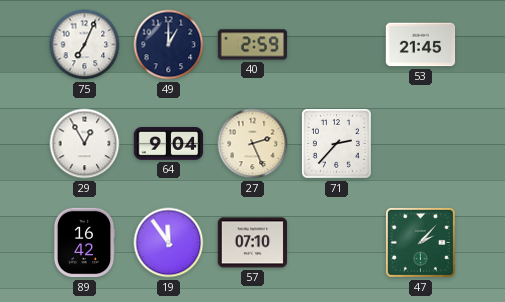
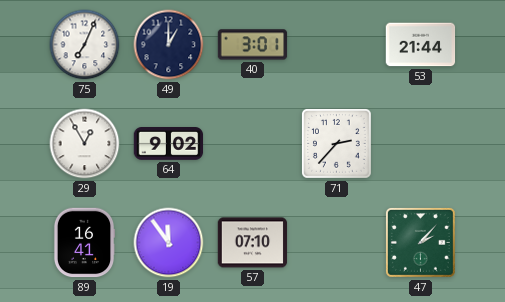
40: 2:59 -> 3:01 (253, 45)
53: 21:45 -> 21:44 (421, 45)
64: 9:04 -> 9:02 (169, 144)
27: 2:26 -> none (253, 144)
89: 16:42 -> 16:41 (84, 243)
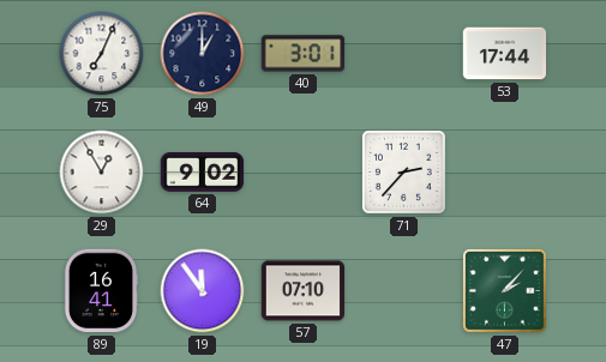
53: 21:44 -> 17:44 (505, 54)
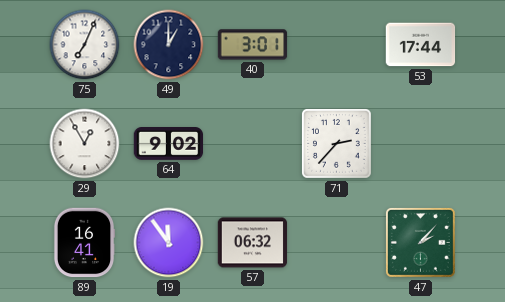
57: 07:10 -> 06:32 (253, 243)
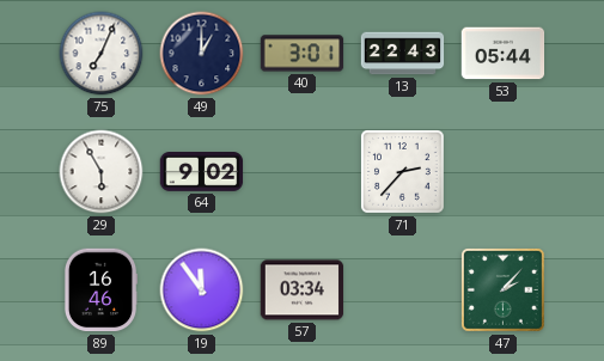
13: none -> 22:43 (403, 54)
53: 17:44 -> 05:44 (504, 54)
29: 12:55 -> 5:55 (102, 172)
89: 16:41 -> 16:46 (100, 290)
57: 06:32 -> 03:34 (303, 290)
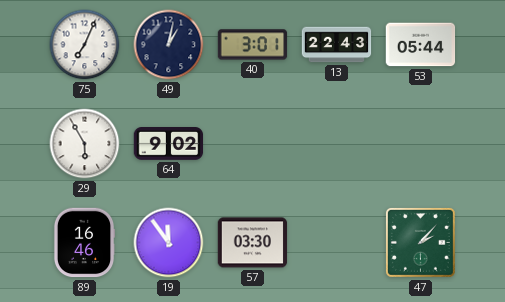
49: 1:00 -> 1:02 (169, 45)
71: 2:37 -> none (402, 171)
57: 03:34 -> 03:30 (253, 243)
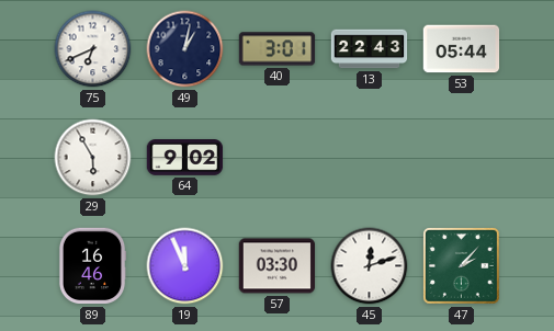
75: 7:04 -> 6:41 (93, 49)
19: 11:54 -> 11:56 (185, 266)
45: none -> 12:12 (370, 266)
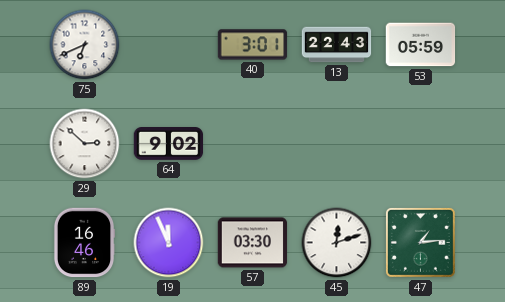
49: 1:02 -> none (185, 49)
53: 05:44 -> 05:59 (421, 45)
29: 5:55 -> 2:52 (85, 144)
47: 2:07 -> 1:14 (421, 243)
